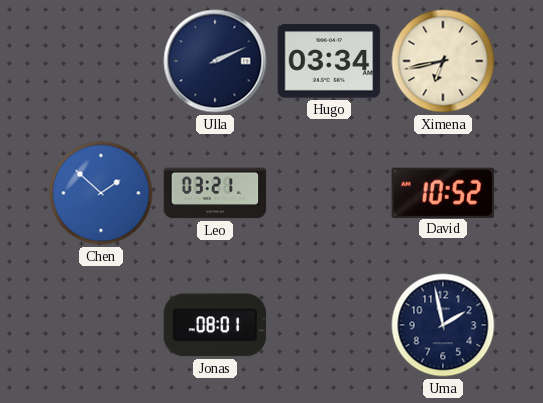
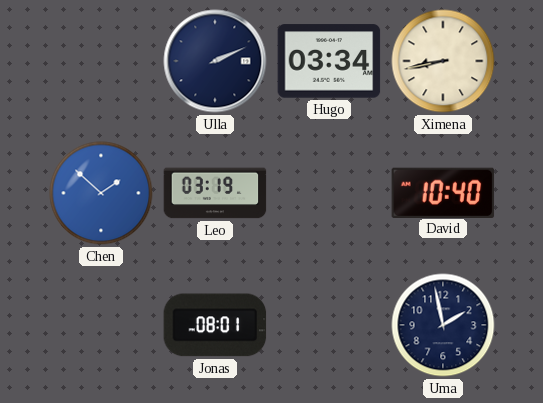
Ximena: 6:43 -> 8:43 (443, 61)
Leo: 03:21 -> 03:19 (215, 193)
David: 10:52 -> 10:40 (443, 192)
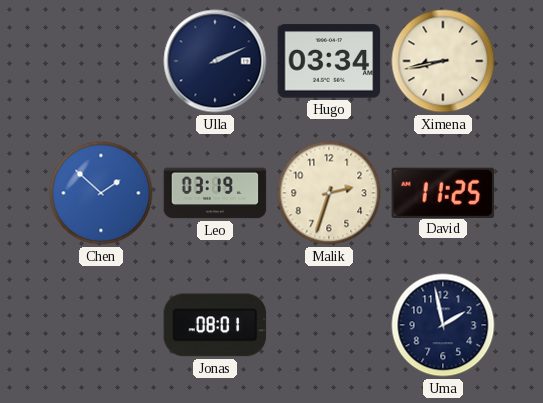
Malik: none -> 2:33 (329, 193)
David: 10:40 -> 11:25 (443, 192)
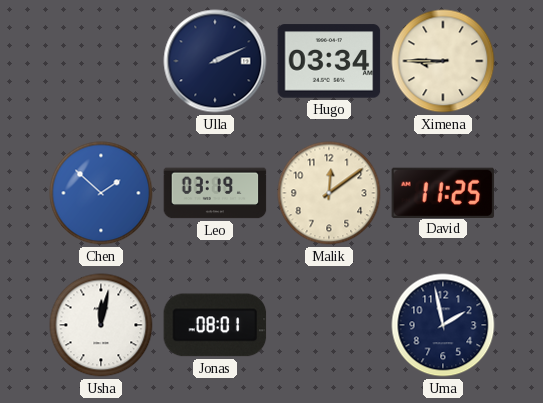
Ximena: 8:43 -> 8:45 (443, 61)
Malik: 2:33 -> 12:09 (329, 193)
Usha: none -> 12:02 (101, 325)
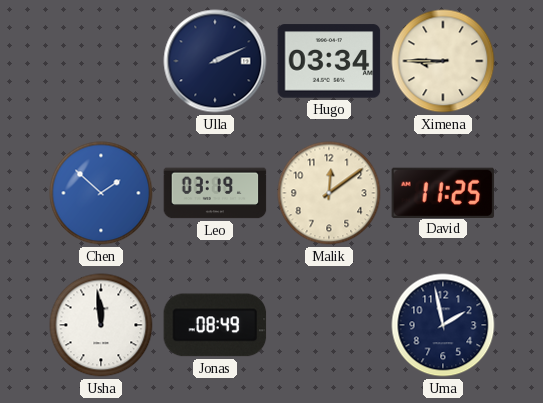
Usha: 12:02 -> 11:59 (101, 325)
Jonas: 08:01 -> 08:49 (215, 325)
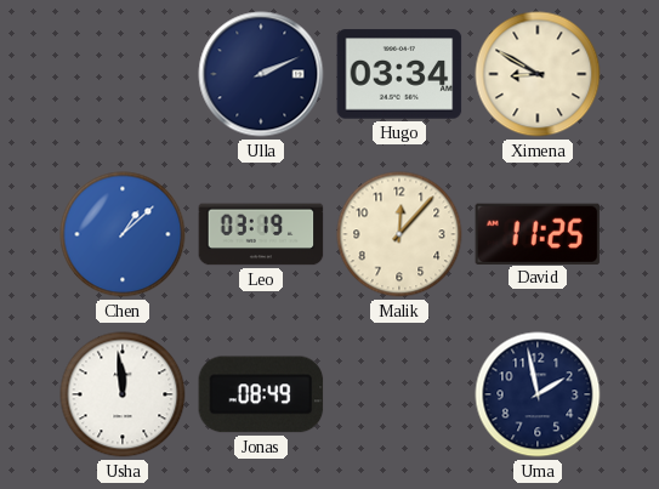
Ximena: 8:45 -> 8:50 (538, 74)
Chen: 1:52 -> 1:08 (123, 234)
Malik: 12:09 -> 12:07 (399, 234)
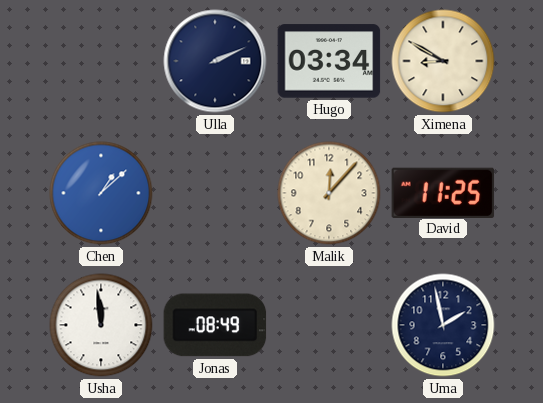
Leo: 03:19 -> none (261, 234)
